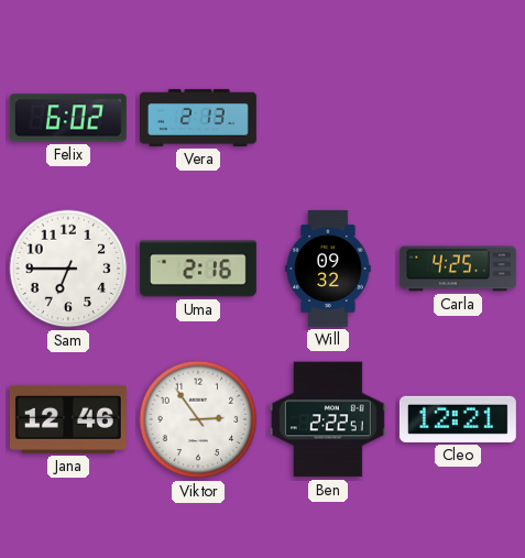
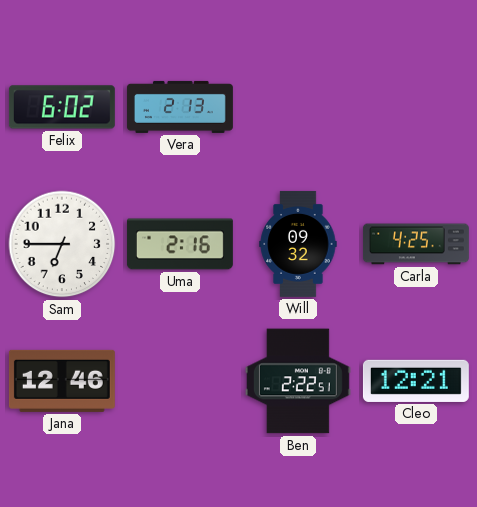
Viktor: 2:54 -> none (198, 419)
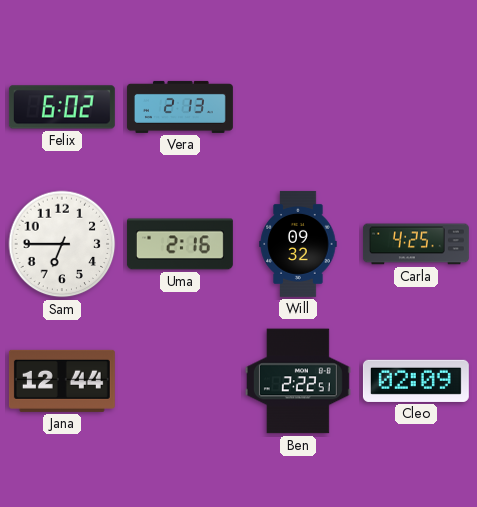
Jana: 12:46 -> 12:44 (62, 381)
Cleo: 12:21 -> 02:09 (416, 381)
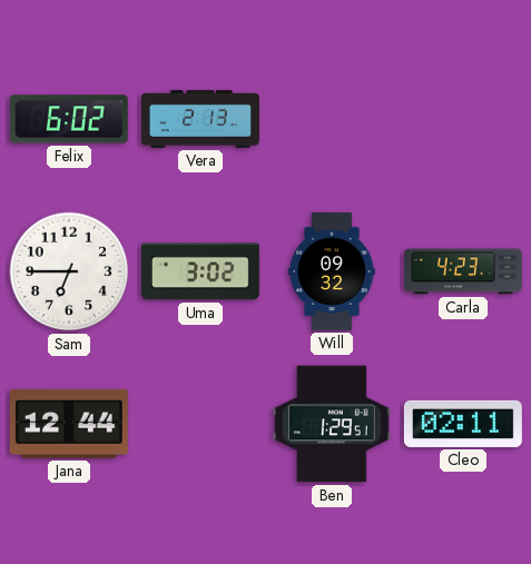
Uma: 2:16 -> 3:02 (200, 271)
Carla: 4:25 -> 4:23 (463, 271)
Ben: 2:22 -> 1:29 (332, 424)
Cleo: 02:09 -> 02:11 (463, 424)
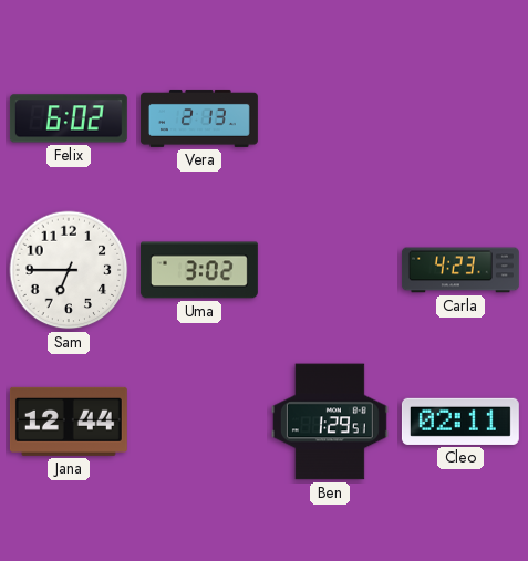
Will: 09:32 -> none (332, 271)
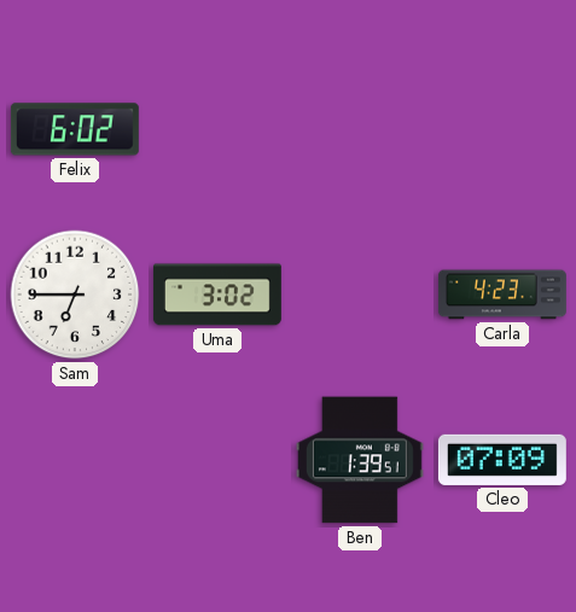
Vera: 2:13 -> none (199, 118)
Jana: 12:44 -> none (69, 422)
Ben: 1:29 -> 1:39 (360, 460)
Cleo: 02:11 -> 07:09 (502, 460)
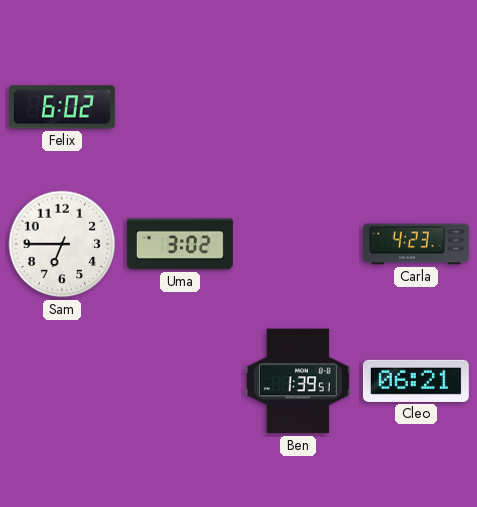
Cleo: 07:09 -> 06:21 (416, 381)
